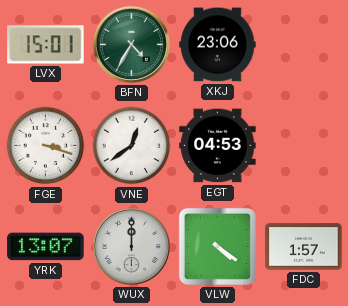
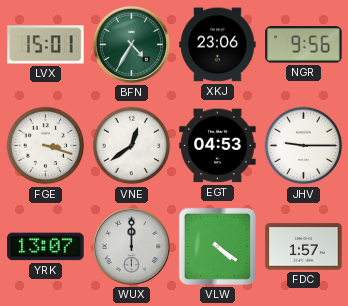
NGR: none -> 9:56 (304, 45)
JHV: none -> 9:15 (304, 146)
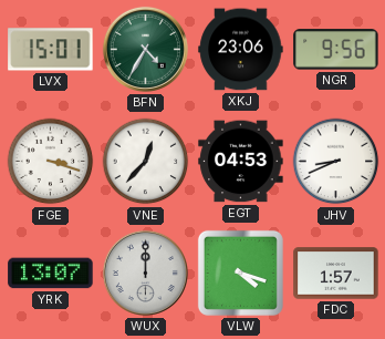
VNE: 12:39 -> 12:37 (146, 162)
JHV: 9:15 -> 8:41 (336, 162)
VLW: 4:21 -> 4:18 (240, 273)
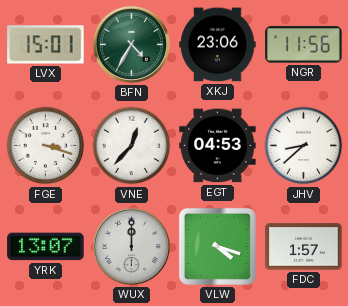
NGR: 9:56 -> 11:56 (304, 45)
JHV: 8:41 -> 8:38 (304, 146)
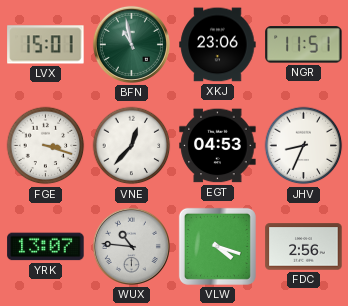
BFN: 4:35 -> 10:58 (131, 44)
NGR: 11:56 -> 11:51 (304, 45)
JHV: 8:38 -> 8:34 (304, 146)
WUX: 12:00 -> 10:46 (131, 246)
FDC: 1:57 -> 2:56 (304, 247)
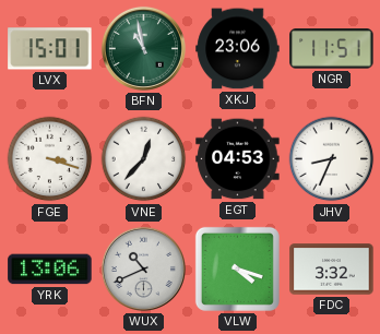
YRK: 13:07 -> 13:06 (50, 270)
WUX: 10:46 -> 10:41 (143, 269)
FDC: 2:56 -> 3:32 (332, 270)
